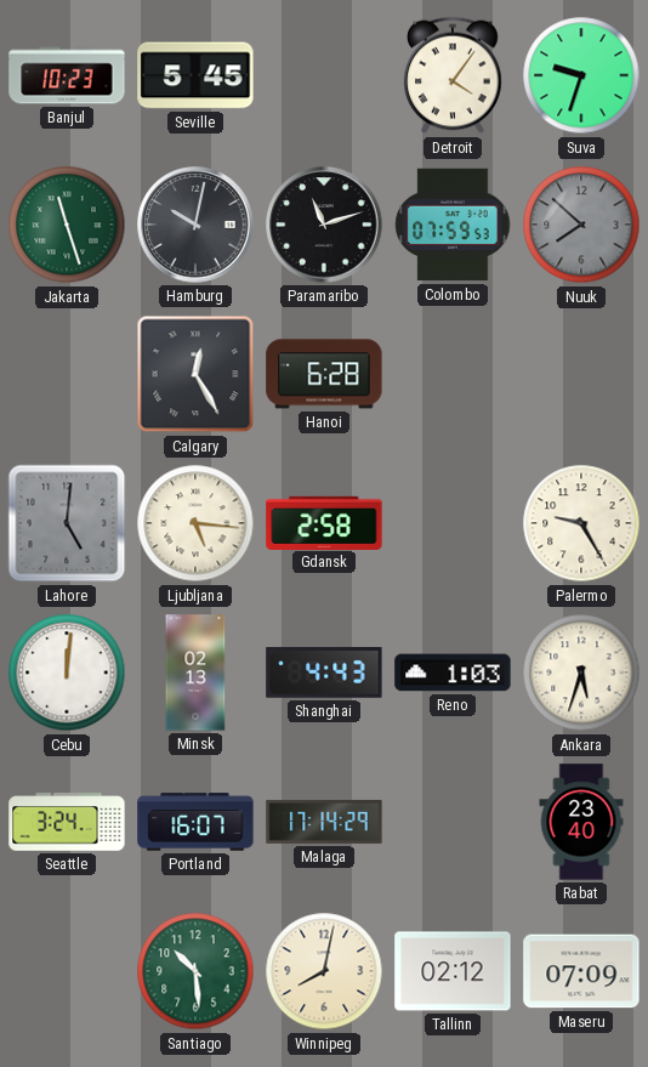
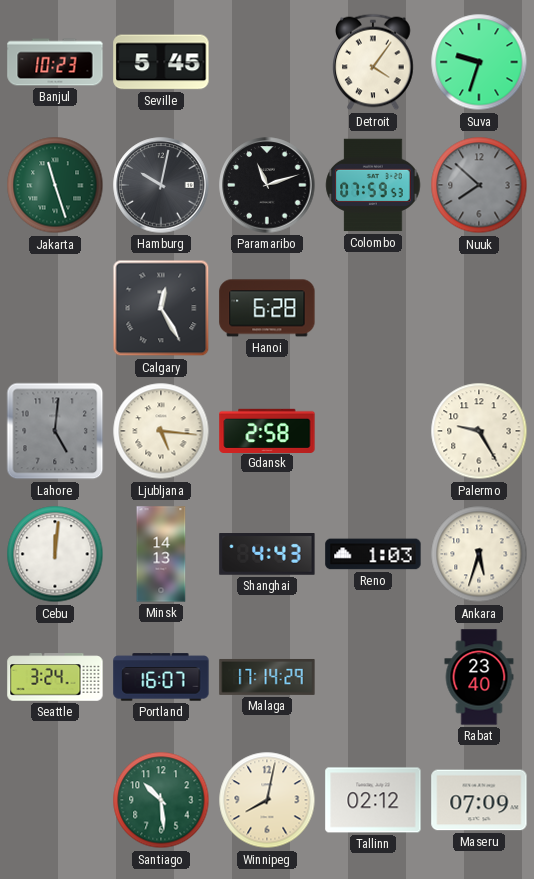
Minsk: 02:13 -> 14:13 (161, 554)
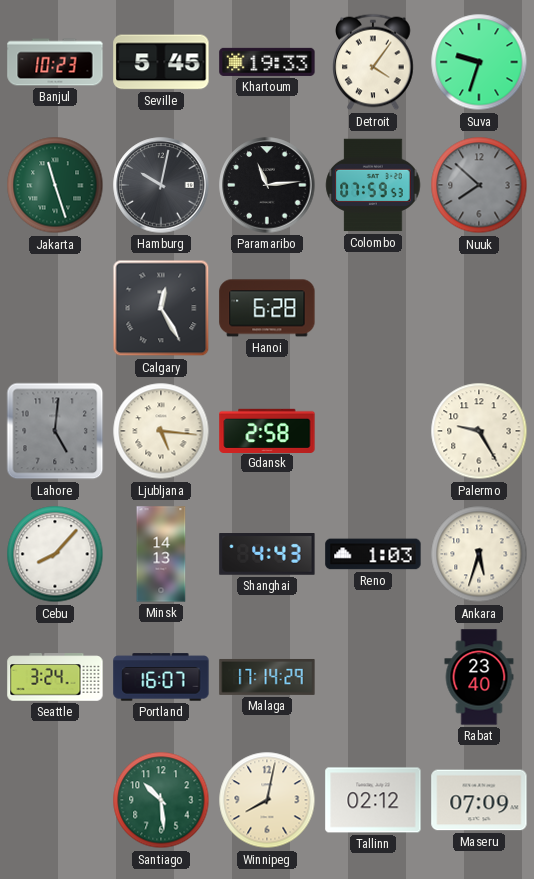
Khartoum: none -> 19:33 (267, 62)
Paramaribo: 11:12 -> 11:14 (267, 185)
Cebu: 12:01 -> 8:07 (55, 554)
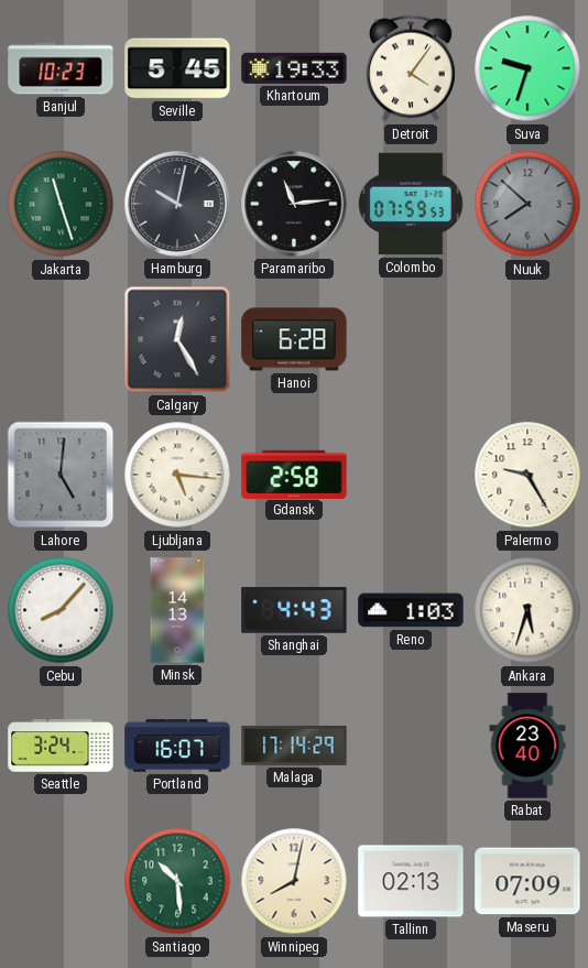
Tallinn: 02:12 -> 02:13 (411, 881)
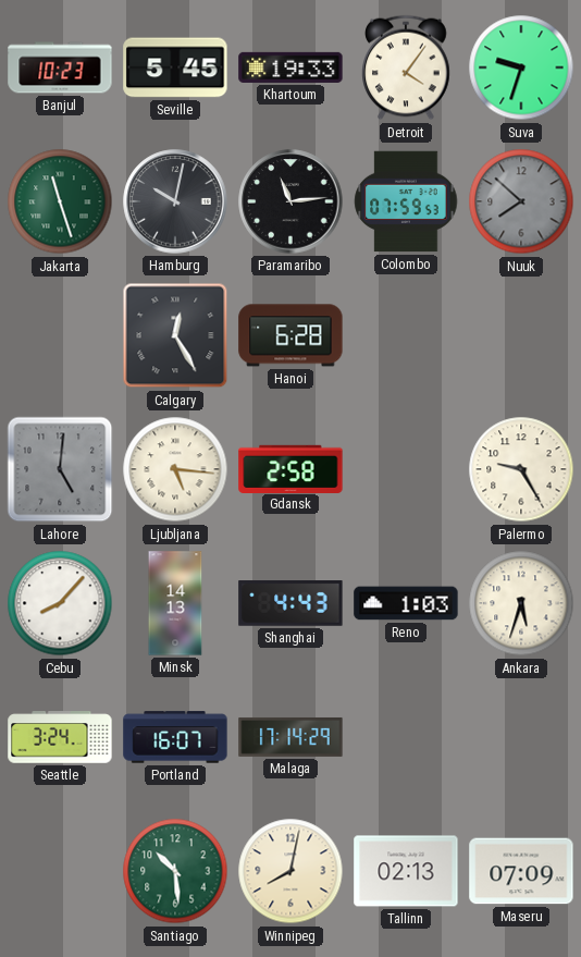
Rabat: 23:40 -> none (527, 746)
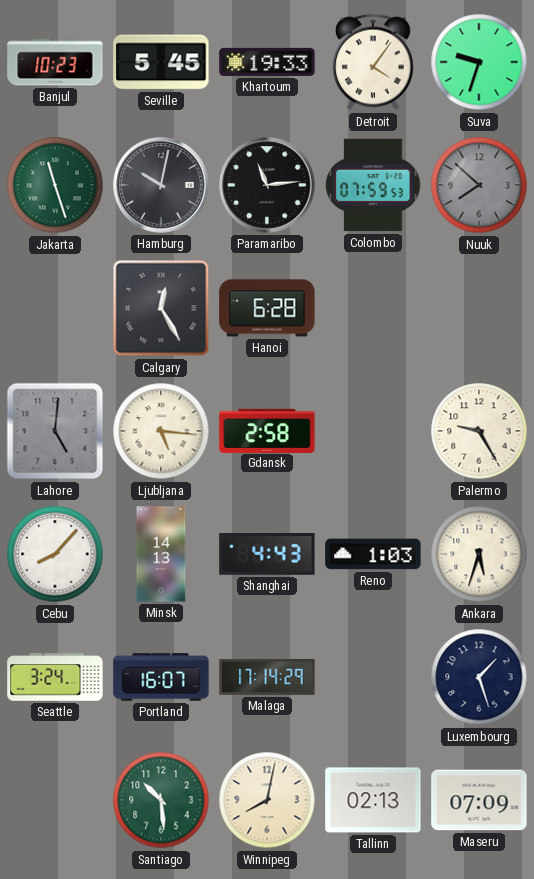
Luxembourg: none -> 1:27 (479, 677)
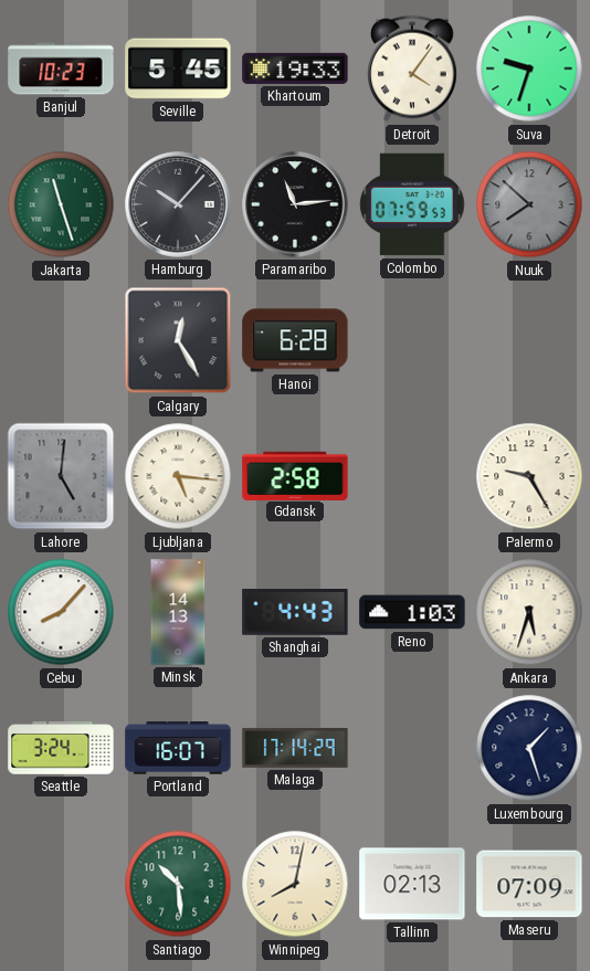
Hamburg: 10:02 -> 10:07 (178, 204)
